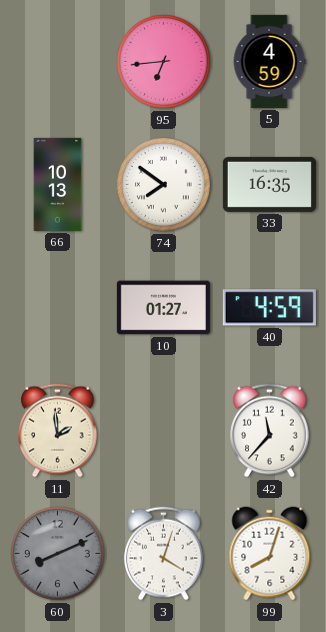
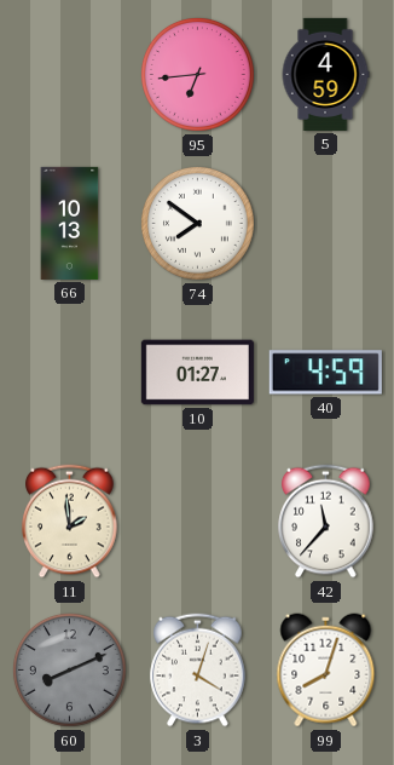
33: 16:35 -> none (269, 184)
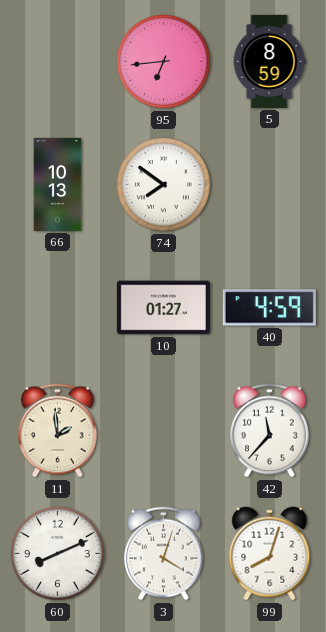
5: 4:59 -> 8:59 (269, 61)
60 dial: grey -> white (57, 553)
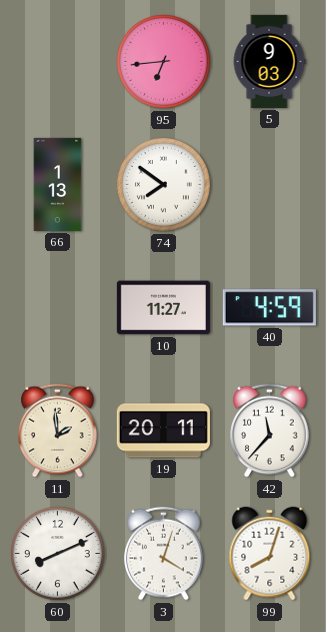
5: 8:59 -> 9:03 (269, 61)
66: 10:13 -> 1:13 (58, 184)
10: 01:27 -> 11:27 (163, 308)
19: none -> 20:11 (163, 431)
